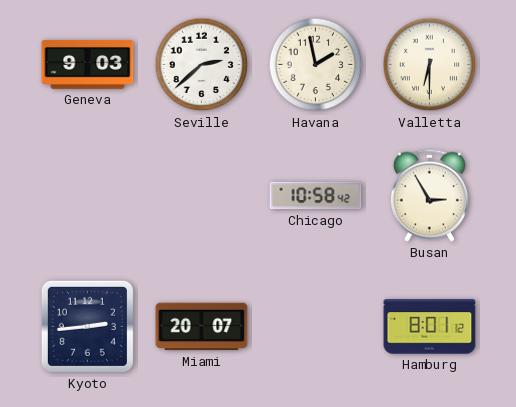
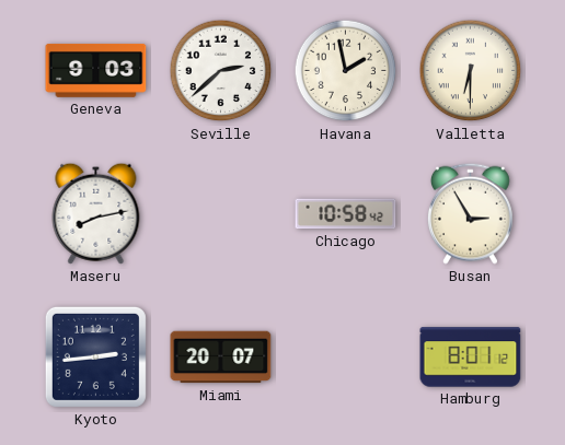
Maseru: none -> 8:13 (96, 213)
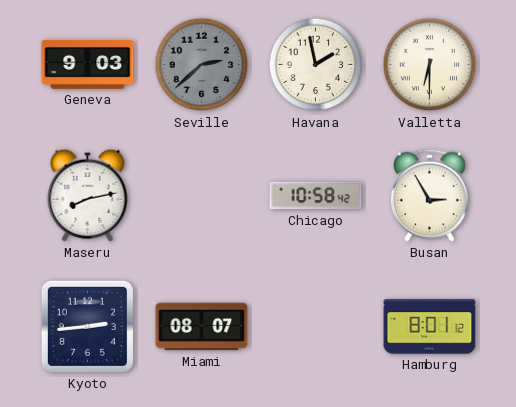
Seville dial: white -> grey (202, 65)
Miami: 20:07 -> 08:07 (202, 327)
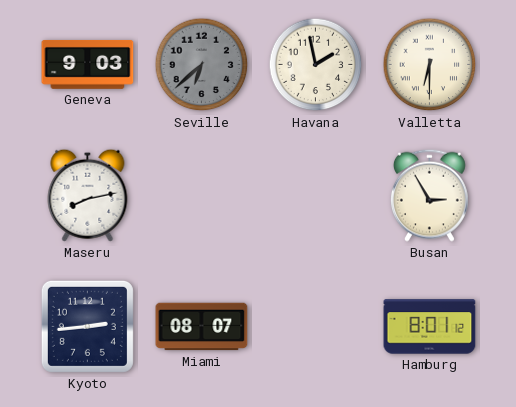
Seville: 2:38 -> 6:38 (202, 65)
Chicago: 10:58 -> none (316, 196)
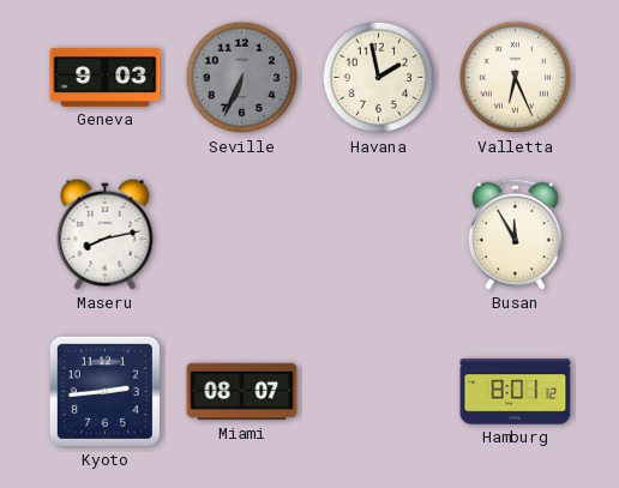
Seville: 6:38 -> 6:34 (242, 78)
Valletta: 6:30 -> 6:26 (516, 78)
Busan: 2:55 -> 11:55 (515, 234)
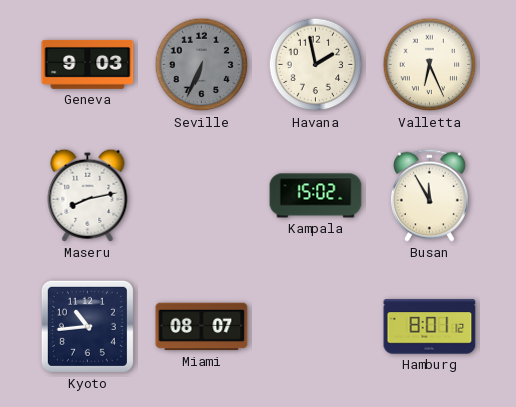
Kampala: none -> 15:02 (316, 196)
Kyoto: 2:44 -> 10:44 (87, 326)
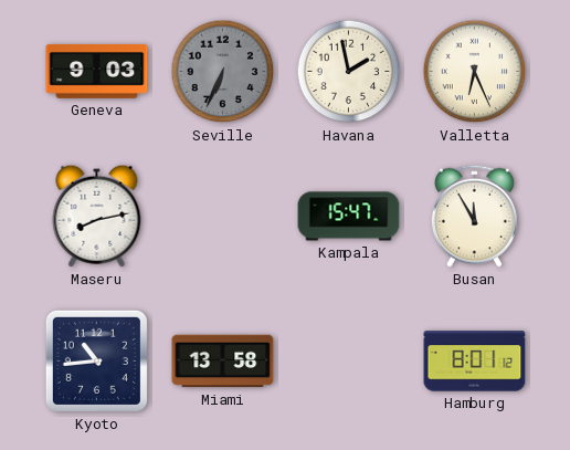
Kampala: 15:02 -> 15:47 (349, 217)
Miami: 08:07 -> 13:58 (223, 362)
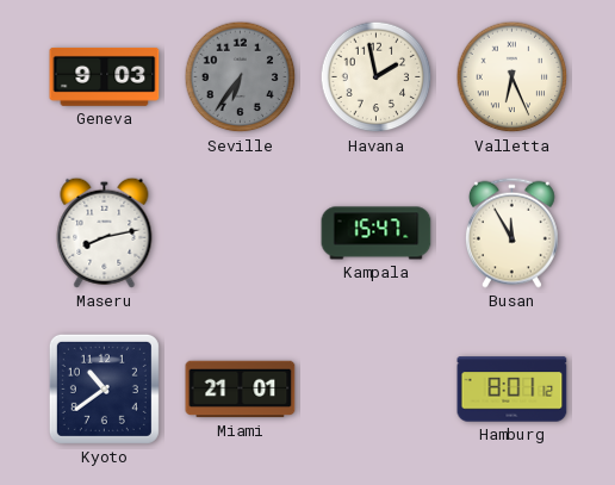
Seville: 6:34 -> 6:36 (241, 77)
Kyoto: 10:44 -> 10:39 (104, 388)
Miami: 13:58 -> 21:01 (241, 390)
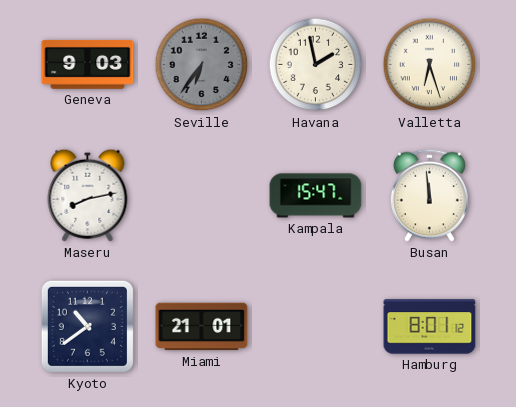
Valletta: 6:26 -> 6:27 (430, 65)
Busan: 11:55 -> 11:59 (429, 195)
